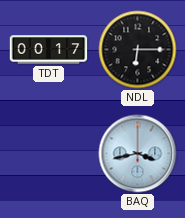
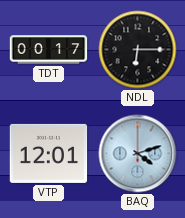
VTP: none -> 12:01 (49, 153)
BAQ: 3:43 -> 4:12 (138, 154)
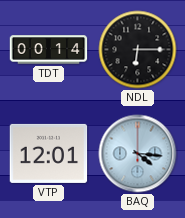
TDT: 00:17 -> 00:14 (49, 50)
BAQ: 4:12 -> 4:16 (138, 154)
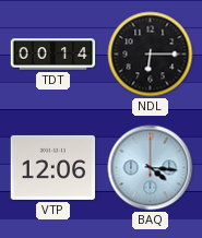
VTP: 12:01 -> 12:06 (54, 167)
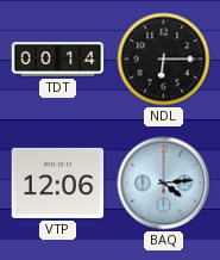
BAQ: 4:16 -> 4:14 (164, 184)
